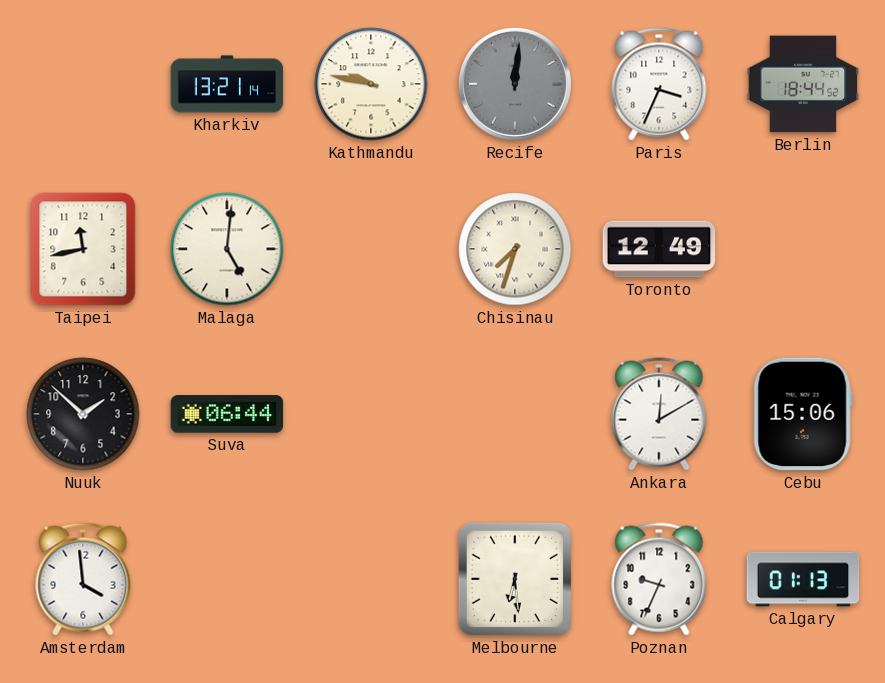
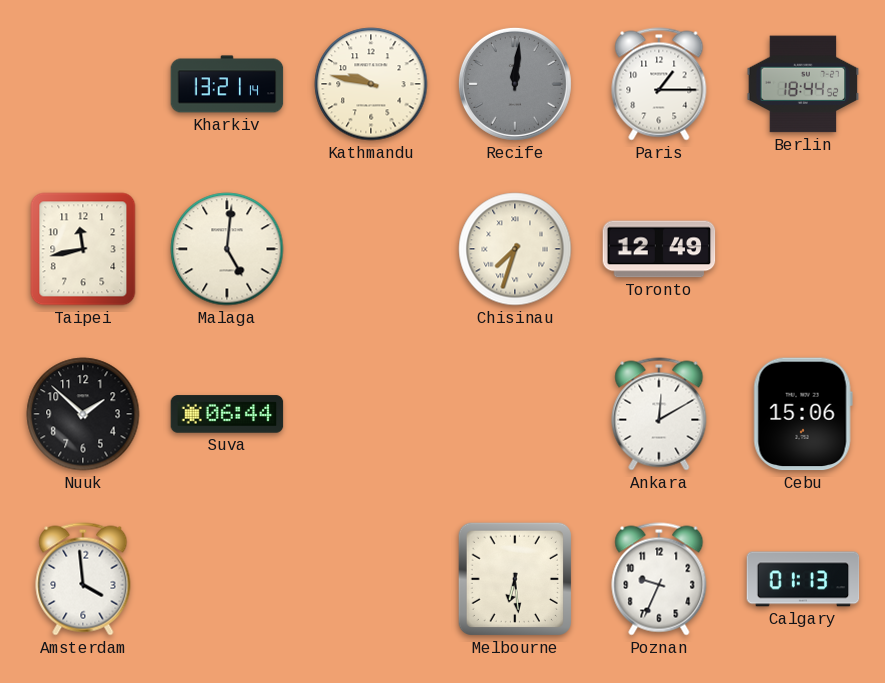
Paris: 3:34 -> 1:15 (659, 84)
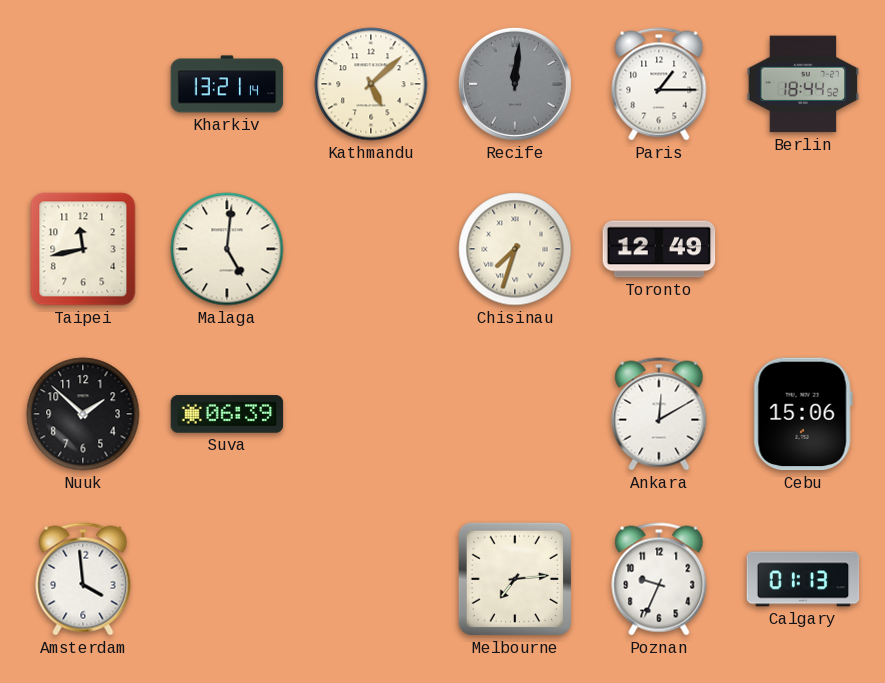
Kathmandu: 9:47 -> 5:08 (371, 84)
Suva: 06:44 -> 06:39 (227, 414)
Melbourne: 6:29 -> 7:14 (515, 579)
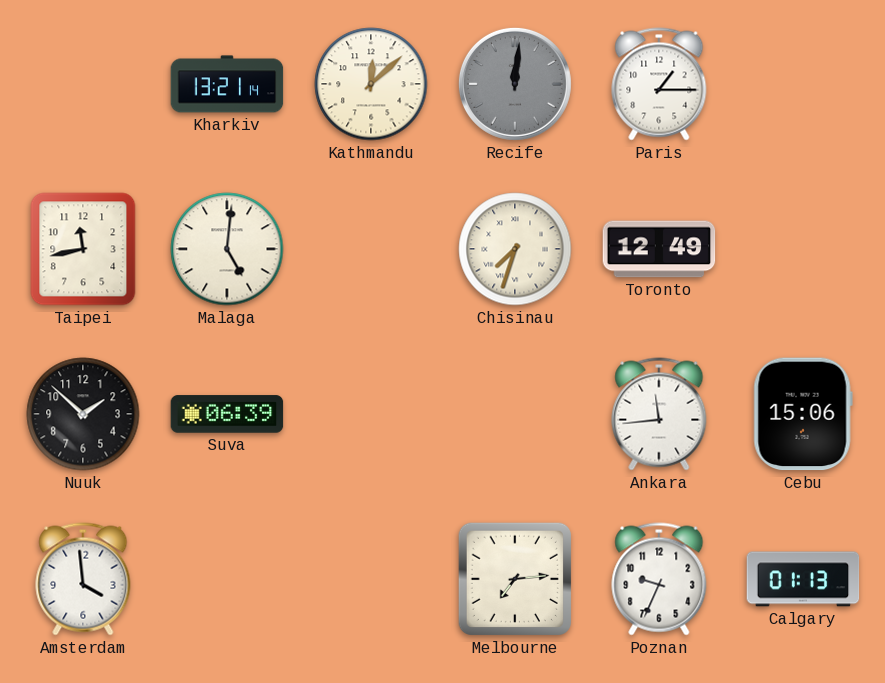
Kathmandu: 5:08 -> 12:08 (371, 84)
Berlin: 18:44 -> none (803, 84)
Ankara: 12:10 -> 11:44 (659, 414)
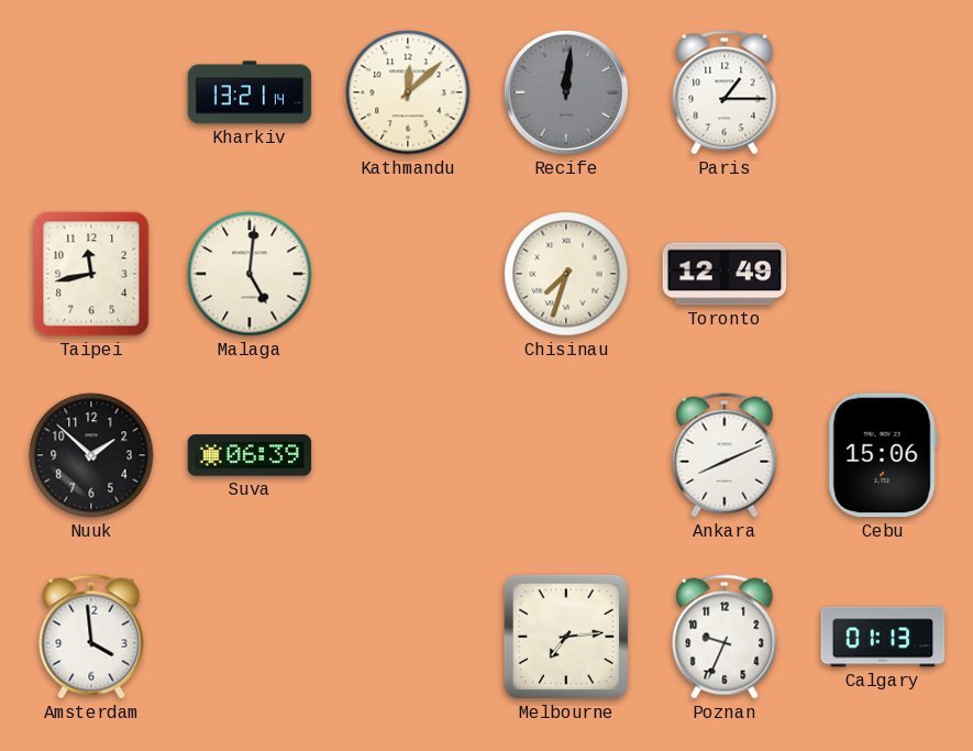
Ankara: 11:44 -> 8:11 (725, 455)
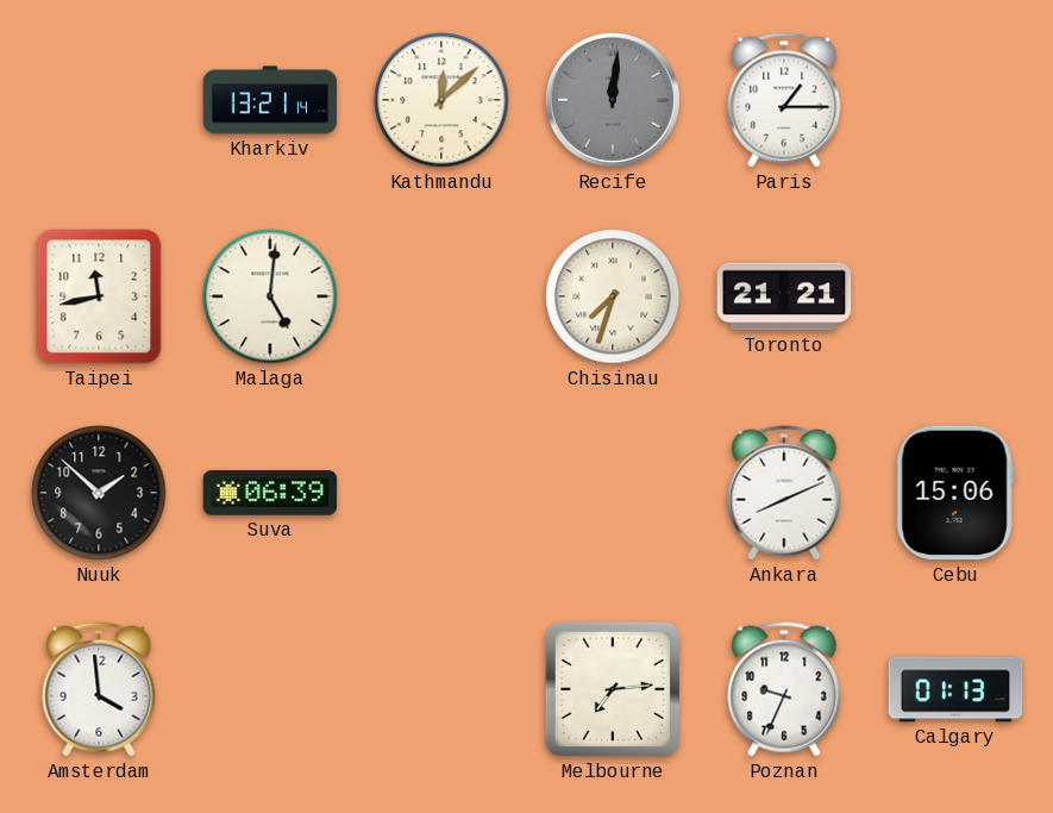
Toronto: 12:49 -> 21:21 (784, 296)
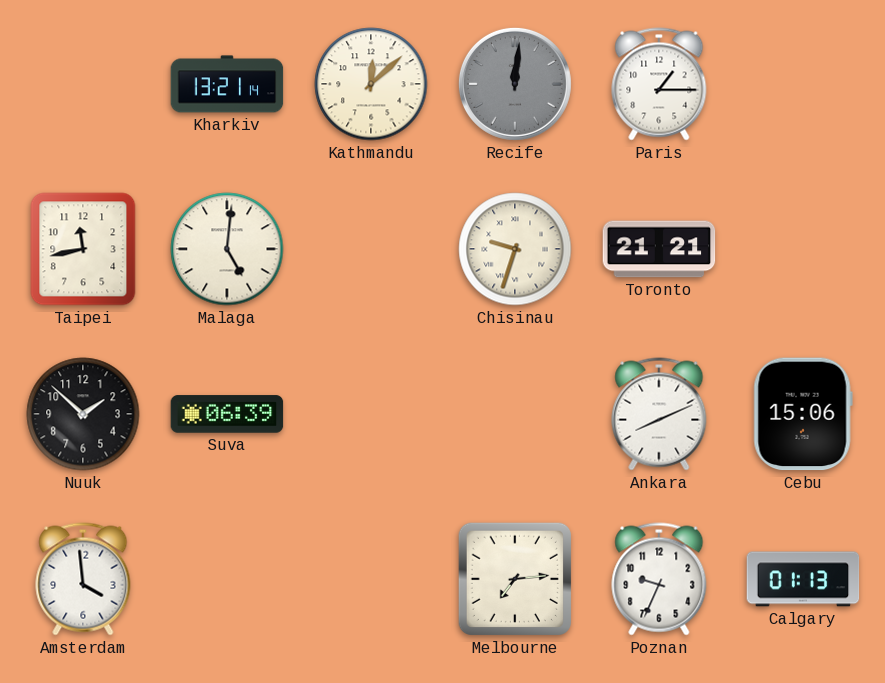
Chisinau: 7:33 -> 9:33 (515, 249)
